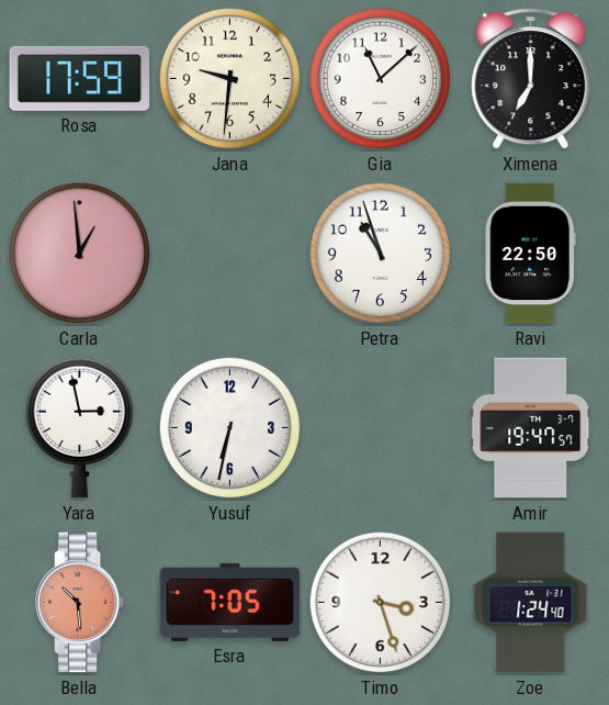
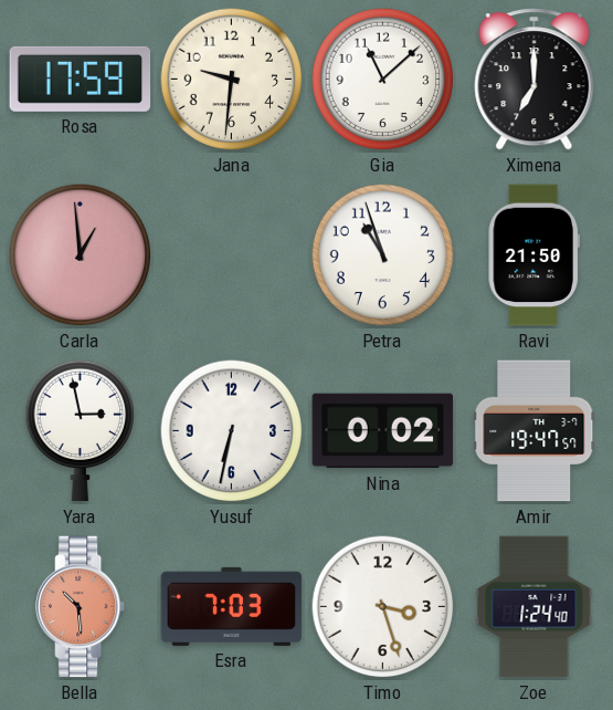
Ravi: 22:50 -> 21:50 (533, 255)
Nina: none -> 0:02 (383, 431)
Esra: 7:05 -> 7:03 (232, 606)
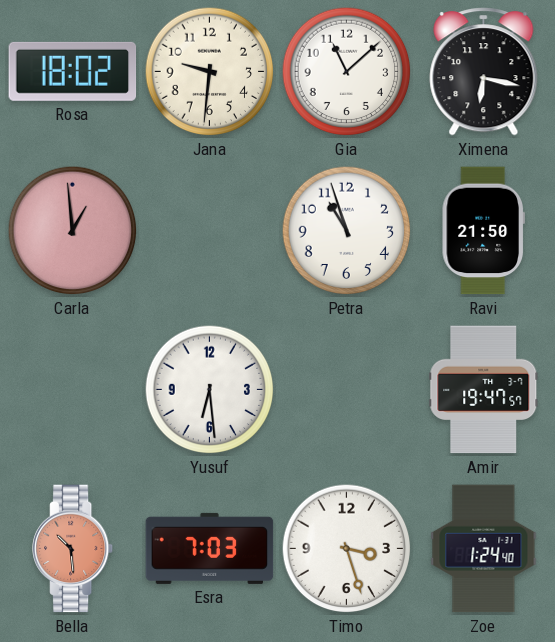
Rosa: 17:59 -> 18:02 (73, 71)
Ximena: 7:00 -> 6:17 (484, 72)
Yara: 2:58 -> none (80, 430)
Yusuf: 6:32 -> 6:29 (210, 390)
Nina: 0:02 -> none (383, 431)
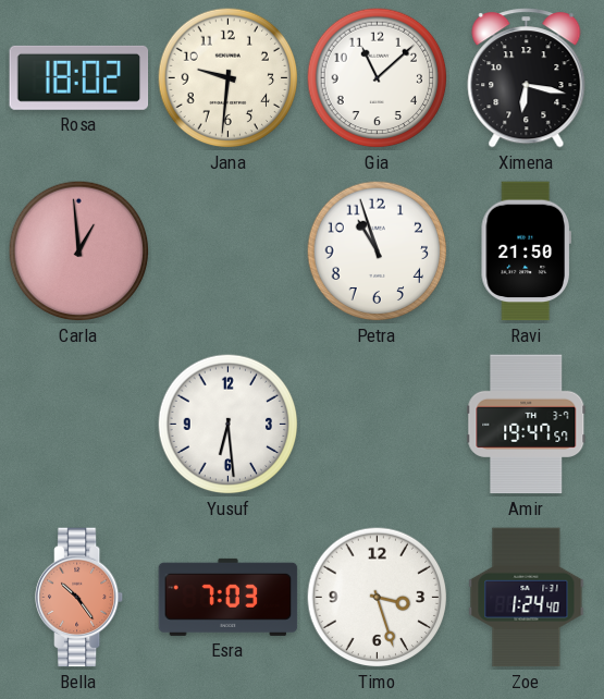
Bella: 10:29 -> 10:24 (81, 598)
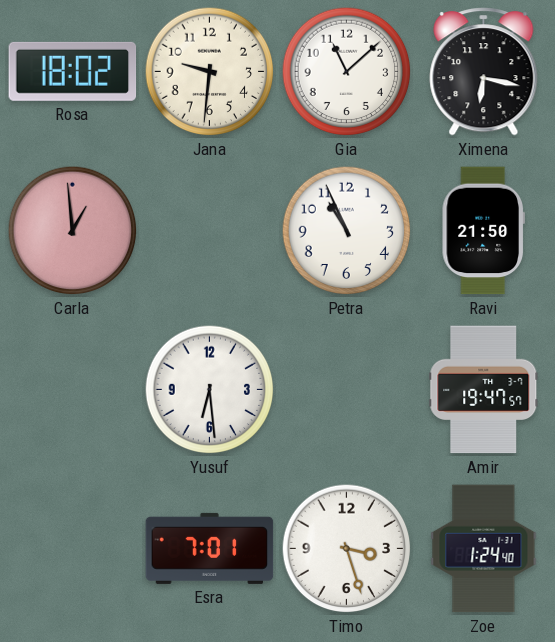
Petra: 10:57 -> 10:56 (347, 231)
Bella: 10:24 -> none (81, 598)
Esra: 7:03 -> 7:01 (210, 548)
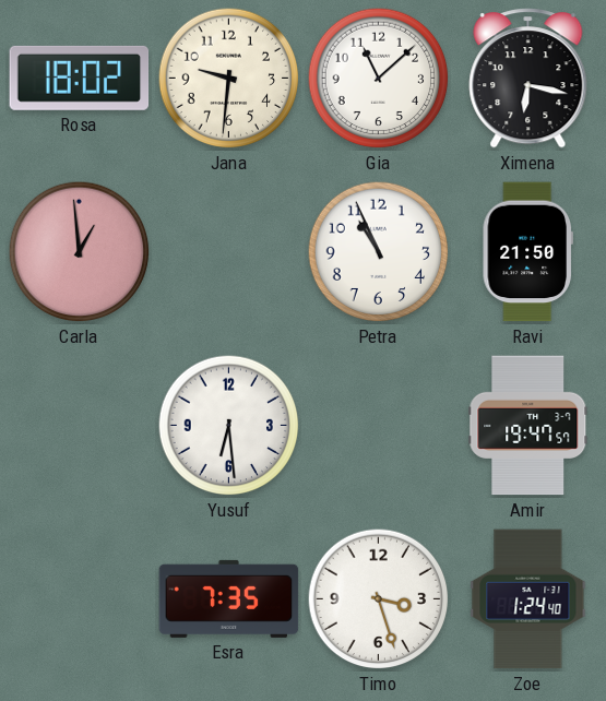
Esra: 7:01 -> 7:35 (229, 598)
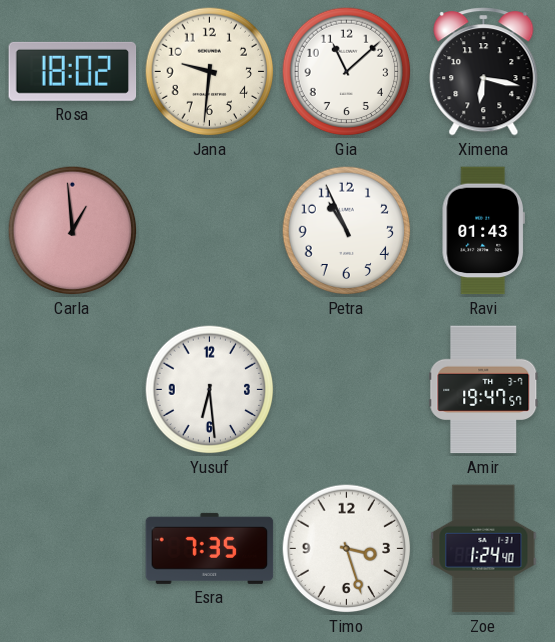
Ravi: 21:50 -> 01:43 (483, 231)
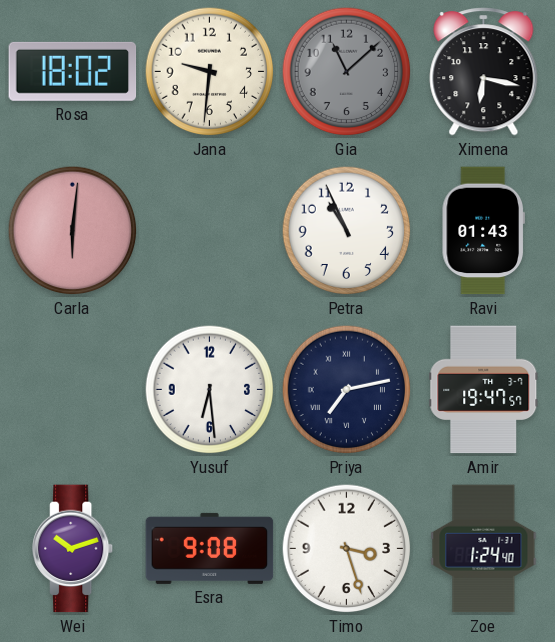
Gia dial: white -> grey (347, 72)
Carla: 12:59 -> 6:01 (73, 231)
Priya: none -> 7:13 (347, 390)
Wei: none -> 10:12 (74, 549)
Esra: 7:35 -> 9:08 (210, 548)
